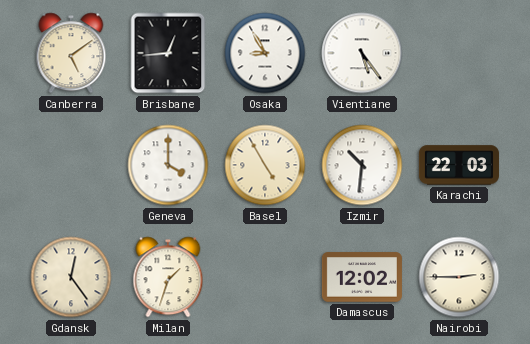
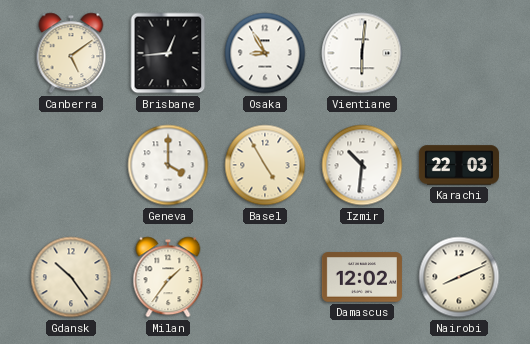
Vientiane: 5:24 -> 6:01 (362, 53)
Gdansk: 12:24 -> 10:24 (71, 277)
Milan: 1:33 -> 1:36 (168, 277)
Nairobi: 2:45 -> 8:11 (459, 277)
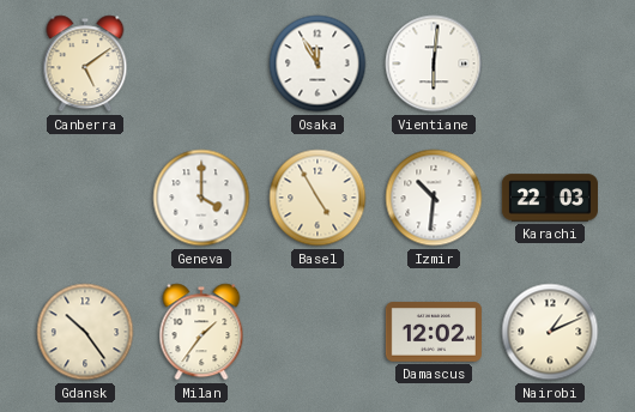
Brisbane: 12:44 -> none (168, 53)
Osaka: 8:55 -> 11:55 (317, 63)
Nairobi: 8:11 -> 1:11 (550, 332)
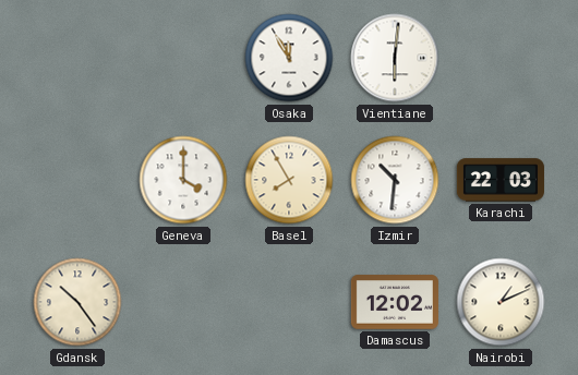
Canberra: 5:09 -> none (85, 63)
Basel: 4:55 -> 7:55 (289, 180)
Milan: 1:36 -> none (201, 332)
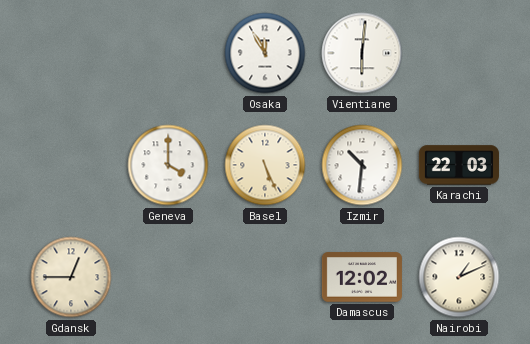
Basel: 7:55 -> 5:26 (265, 165)
Gdansk: 10:24 -> 12:45 (71, 277)
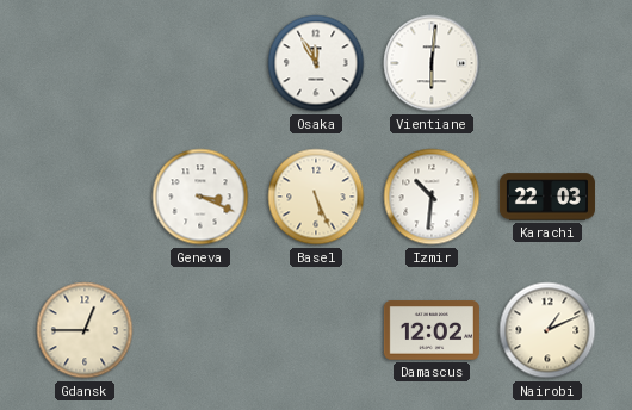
Geneva: 4:00 -> 3:19 (200, 197)
